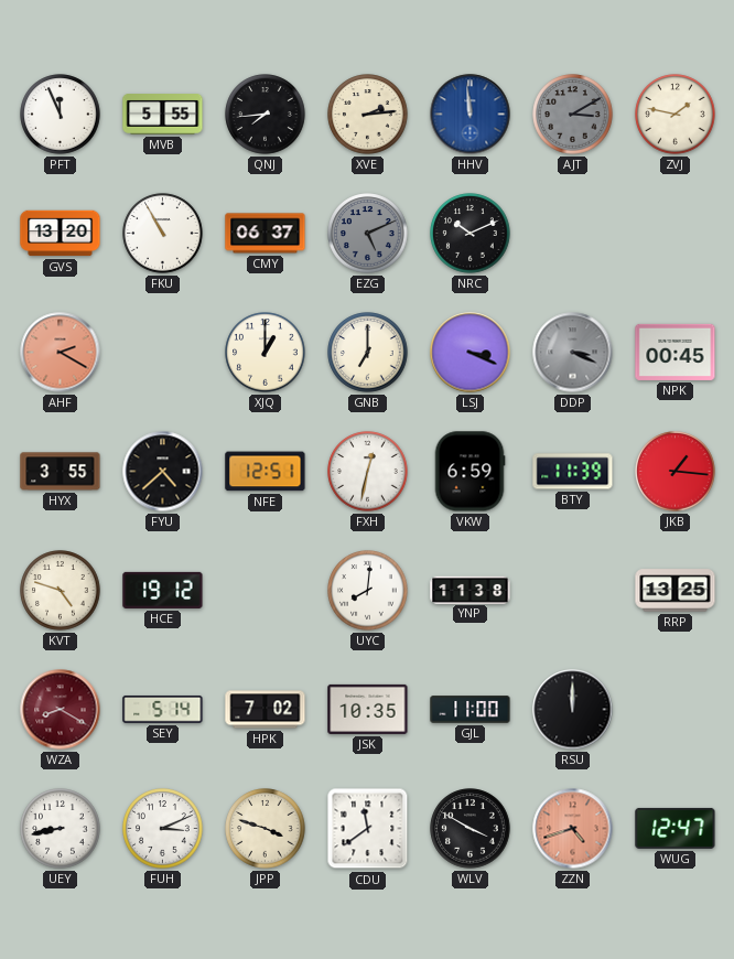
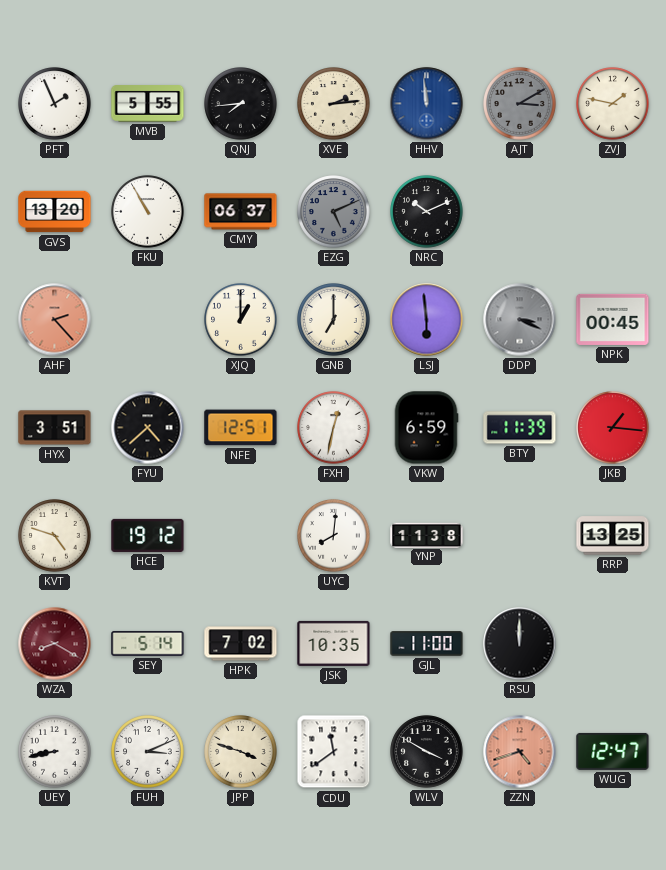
PFT: 11:56 -> 1:56 (55, 104)
AHF: 2:20 -> 2:23 (55, 320)
LSJ: 3:19 -> 5:59 (427, 320)
HYX: 3:55 -> 3:51 (55, 428)
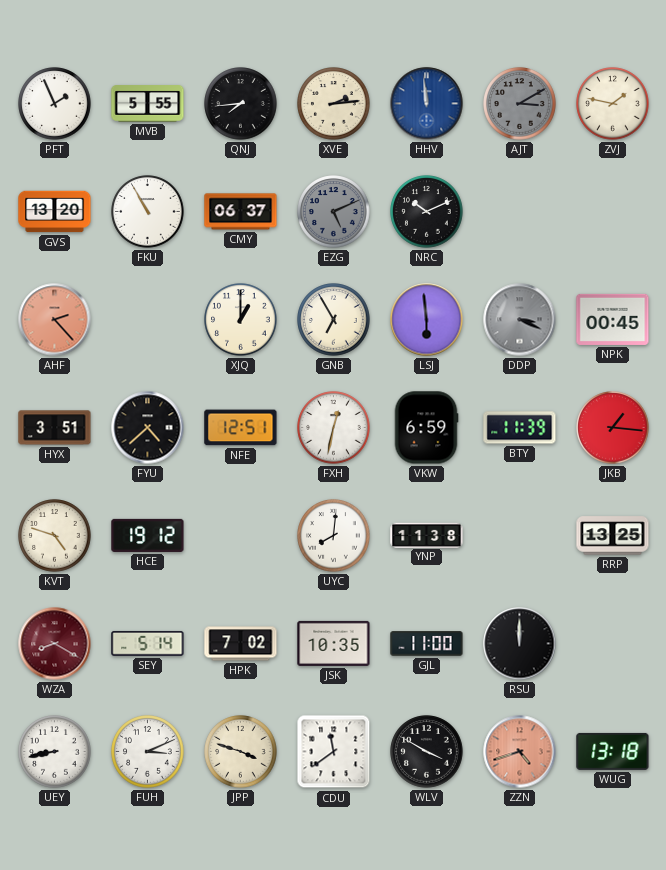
GNB: 7:00 -> 6:55 (334, 320)
WUG: 12:47 -> 13:18 (613, 751)
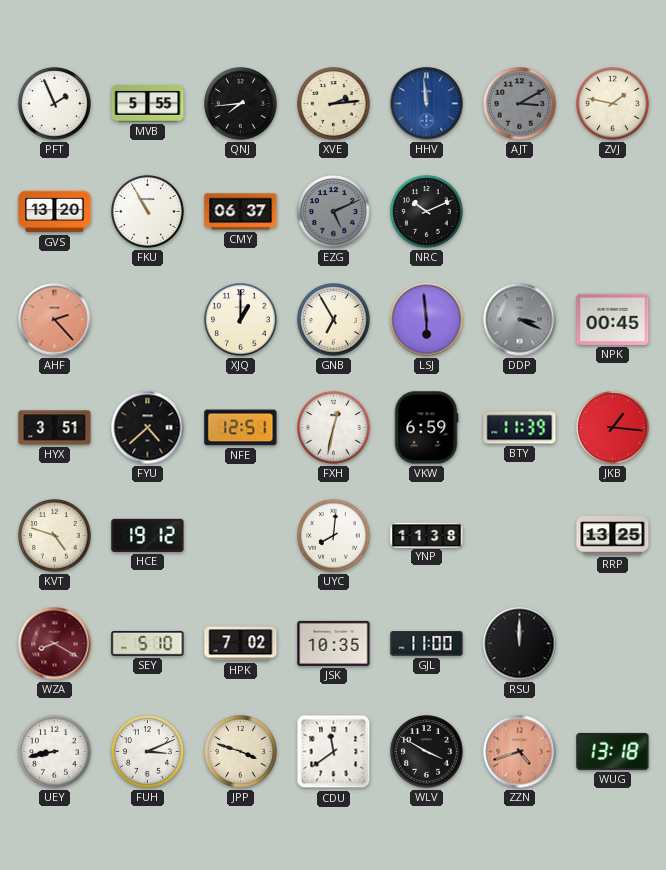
SEY: 5:14 -> 5:10 (148, 643)
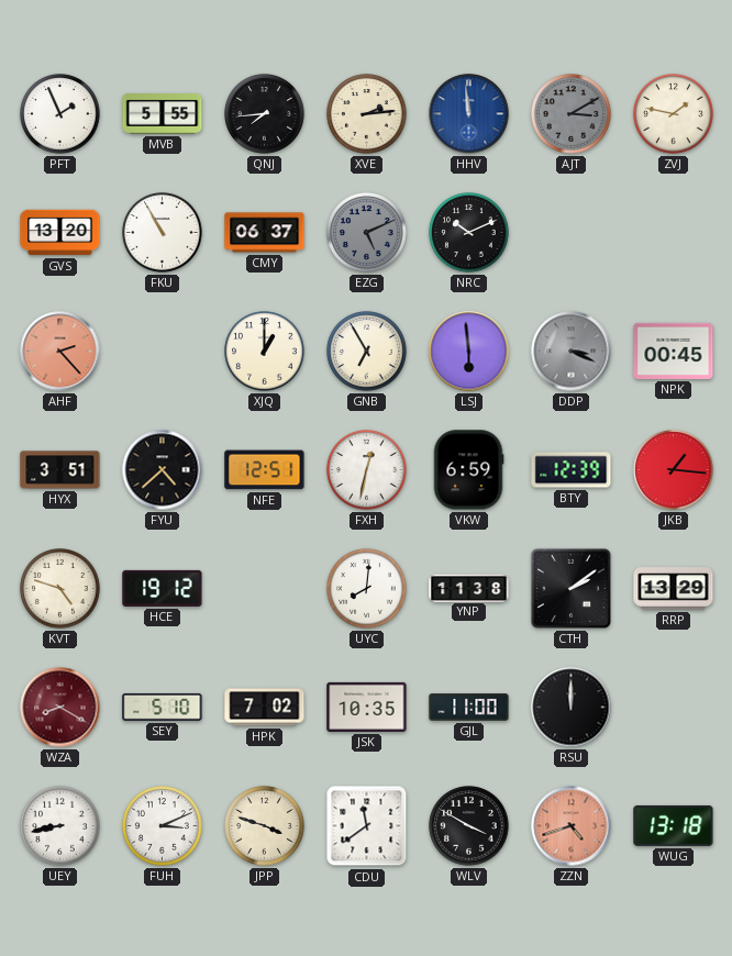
BTY: 11:39 -> 12:39 (572, 470)
CTH: none -> 2:09 (570, 588)
RRP: 13:25 -> 13:29 (674, 589)
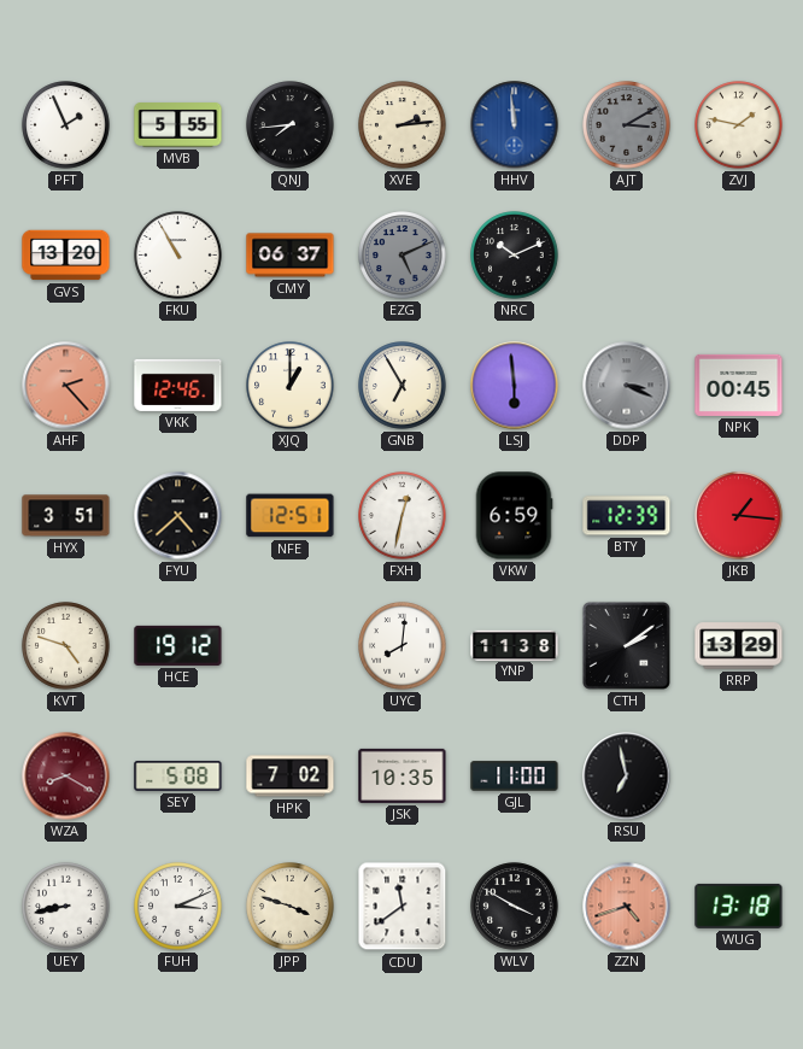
VKK: none -> 12:46 (178, 385)
SEY: 5:10 -> 5:08 (178, 775)
RSU: 12:00 -> 6:58 (627, 777)
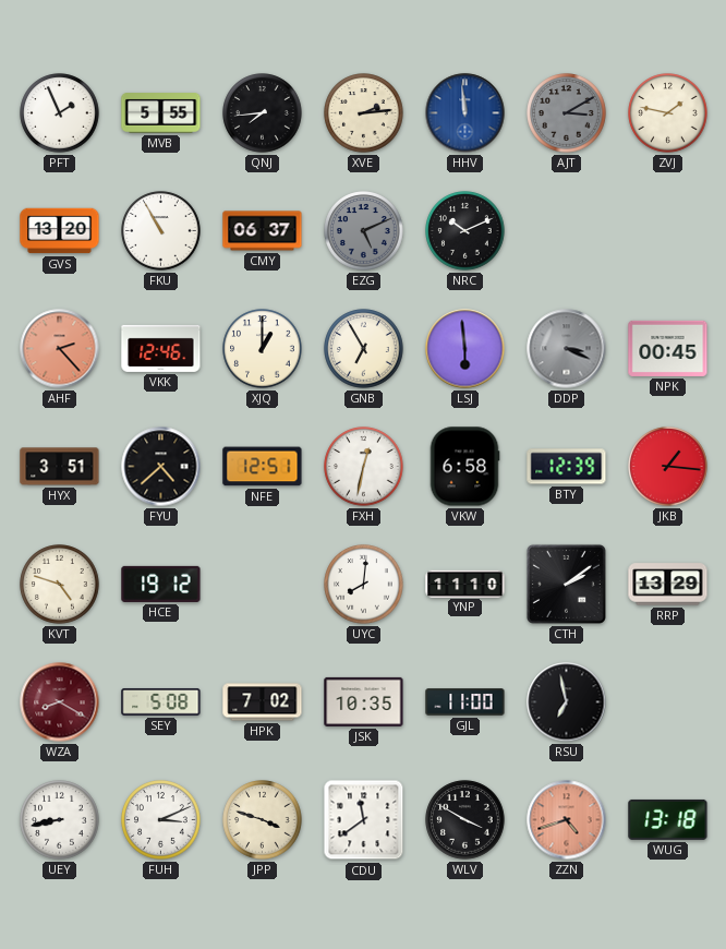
VKW: 6:59 -> 6:58 (464, 467)
YNP: 11:38 -> 11:10 (465, 584)
